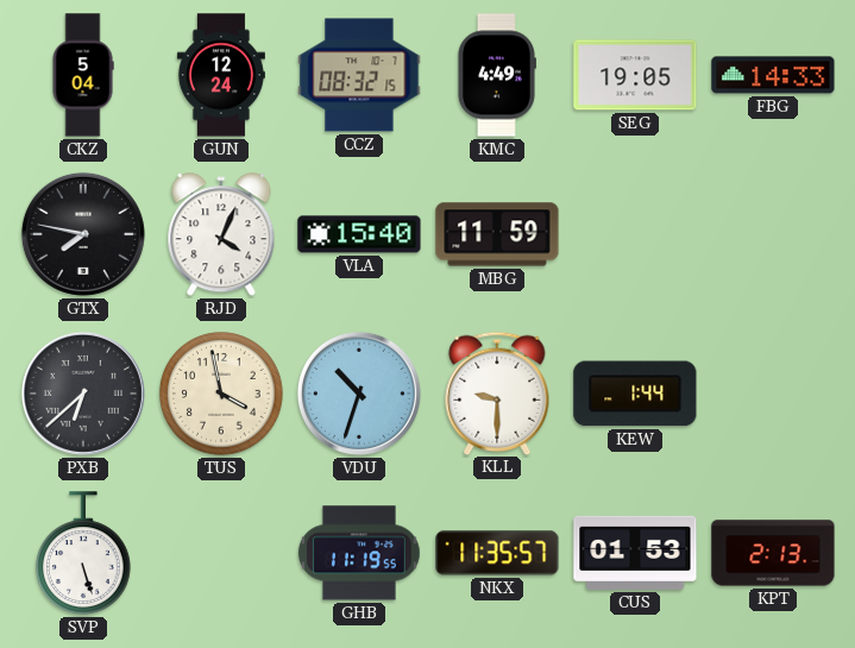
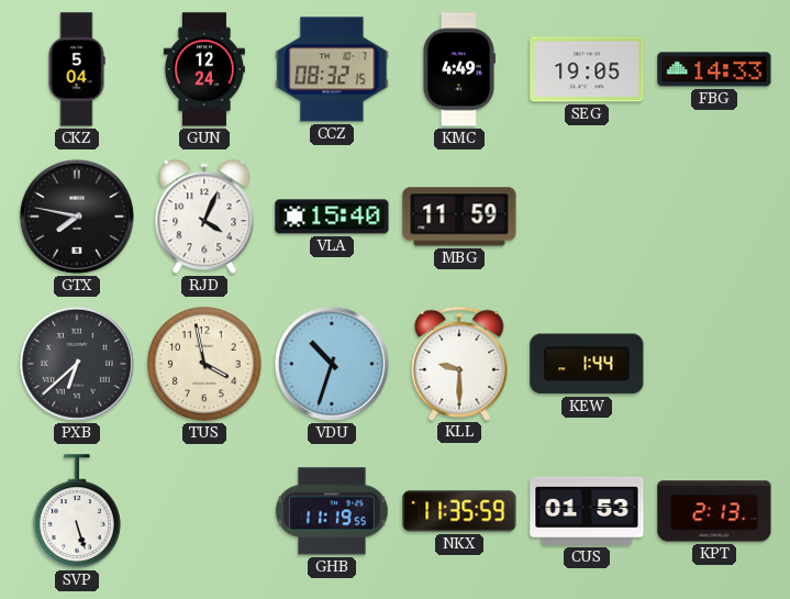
NKX: 11:35:57 -> 11:35:59 (459, 511)
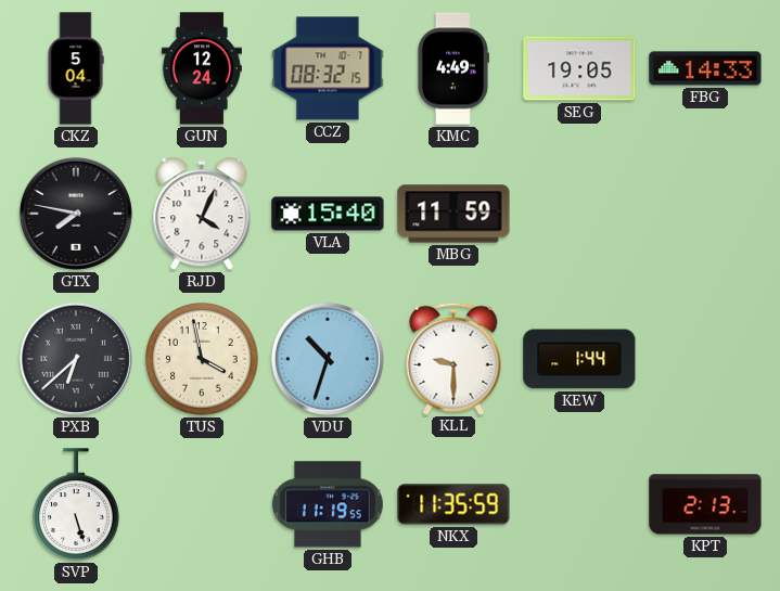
CUS: 01:53 -> none (587, 511)
